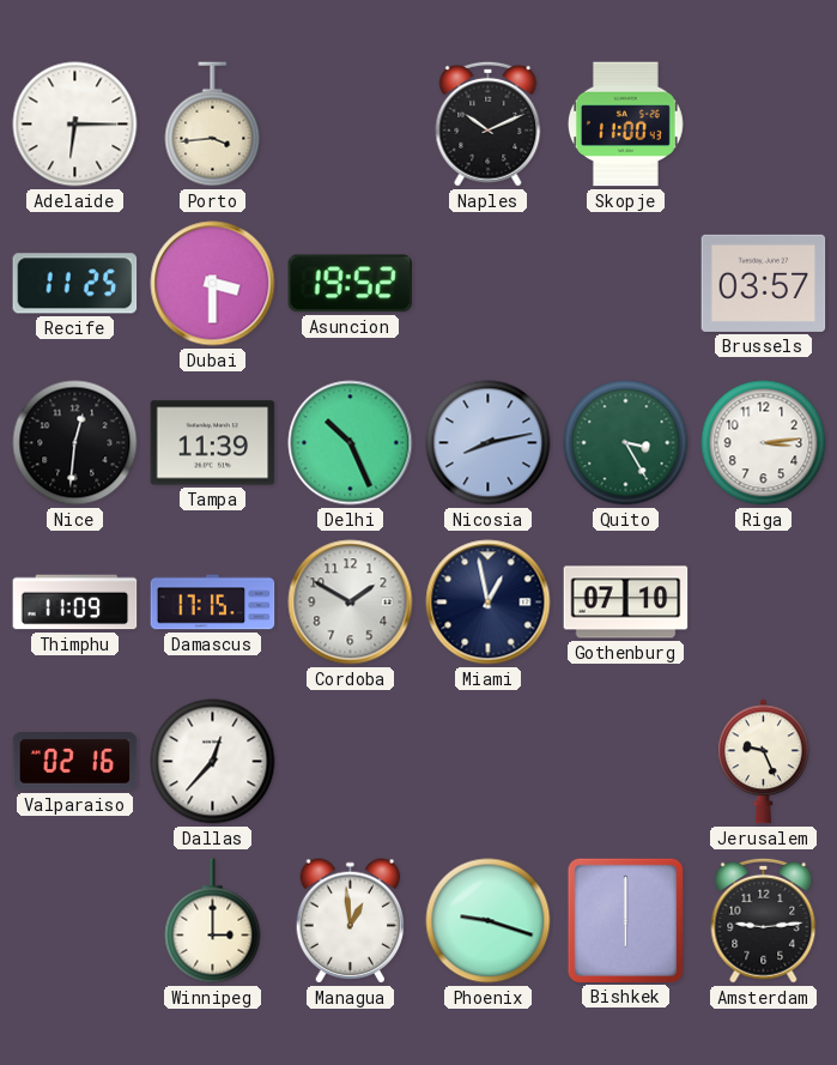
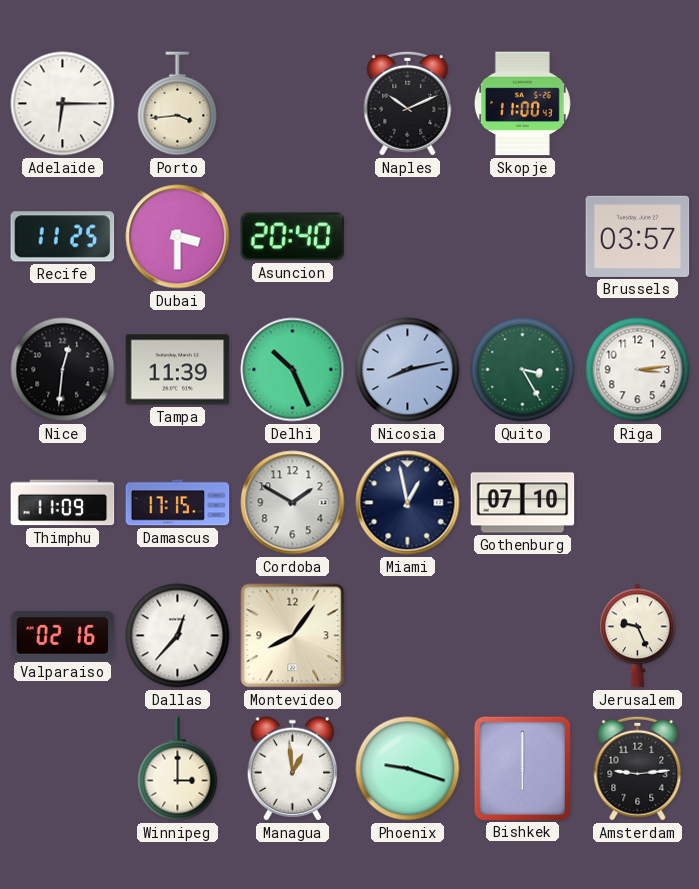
Asuncion: 19:52 -> 20:40 (293, 237)
Montevideo: none -> 8:06 (293, 636)
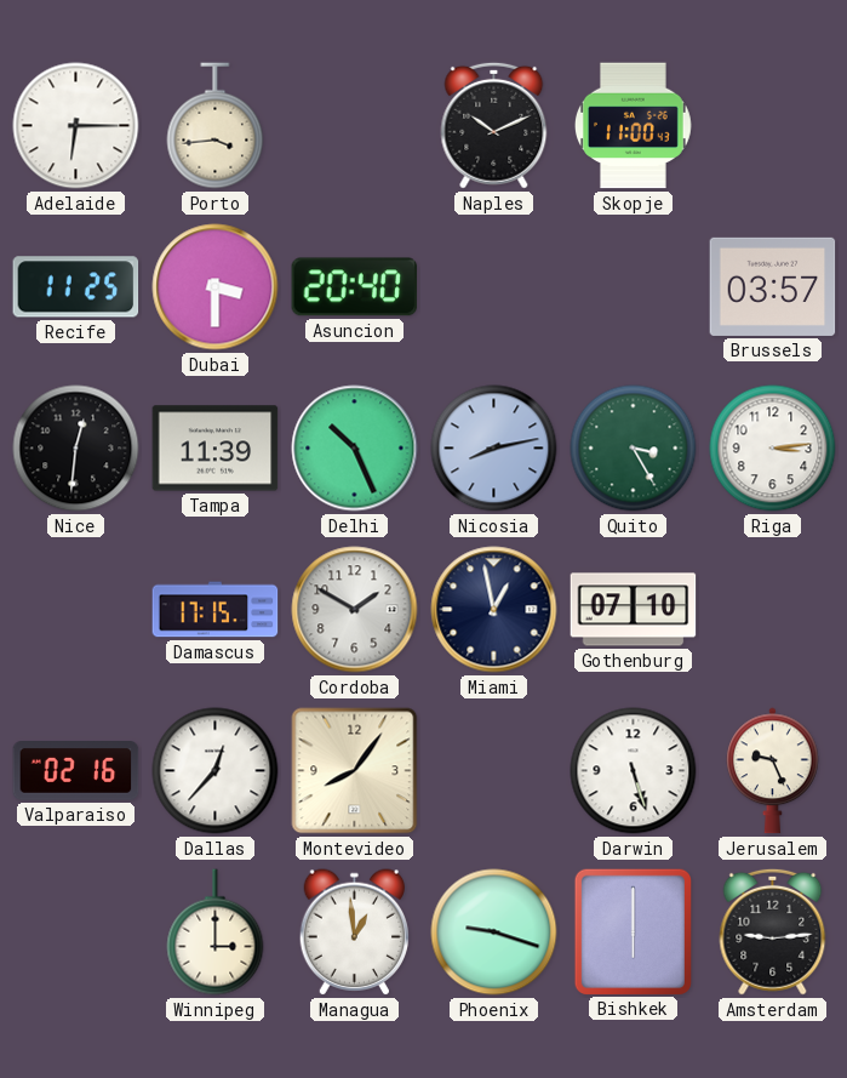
Thimphu: 11:09 -> none (63, 503)
Darwin: none -> 5:27 (634, 771)
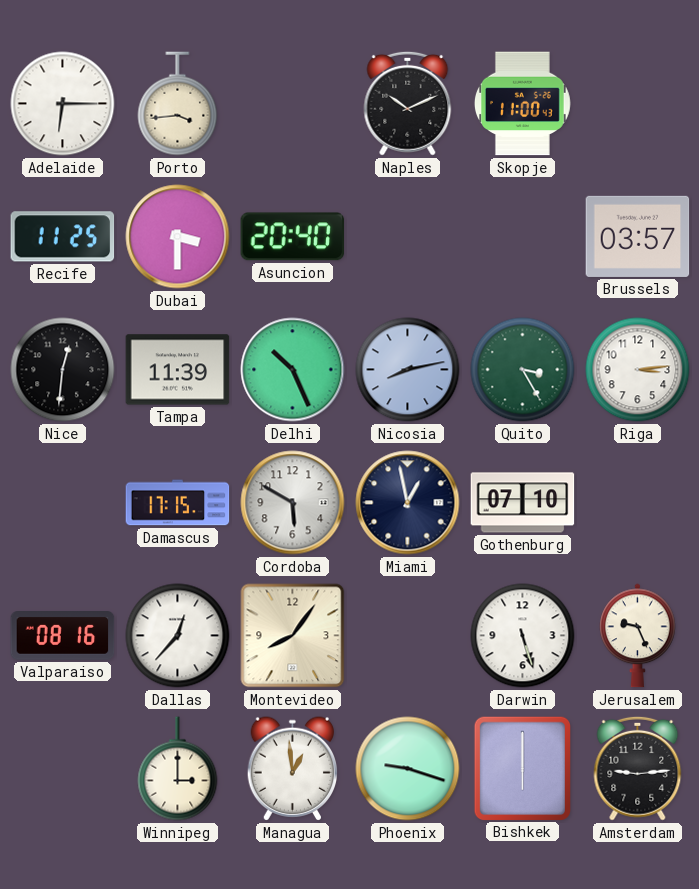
Cordoba: 1:50 -> 5:50 (293, 503)
Valparaiso: 02:16 -> 08:16 (63, 636)
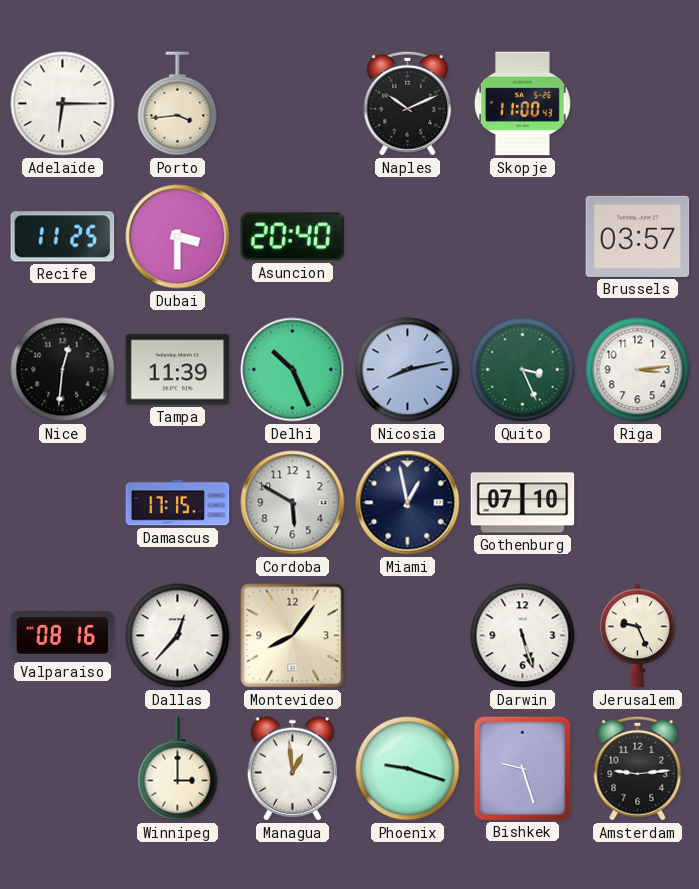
Quito: 3:25 -> 3:26 (523, 370)
Bishkek: 6:00 -> 9:27 (522, 768)
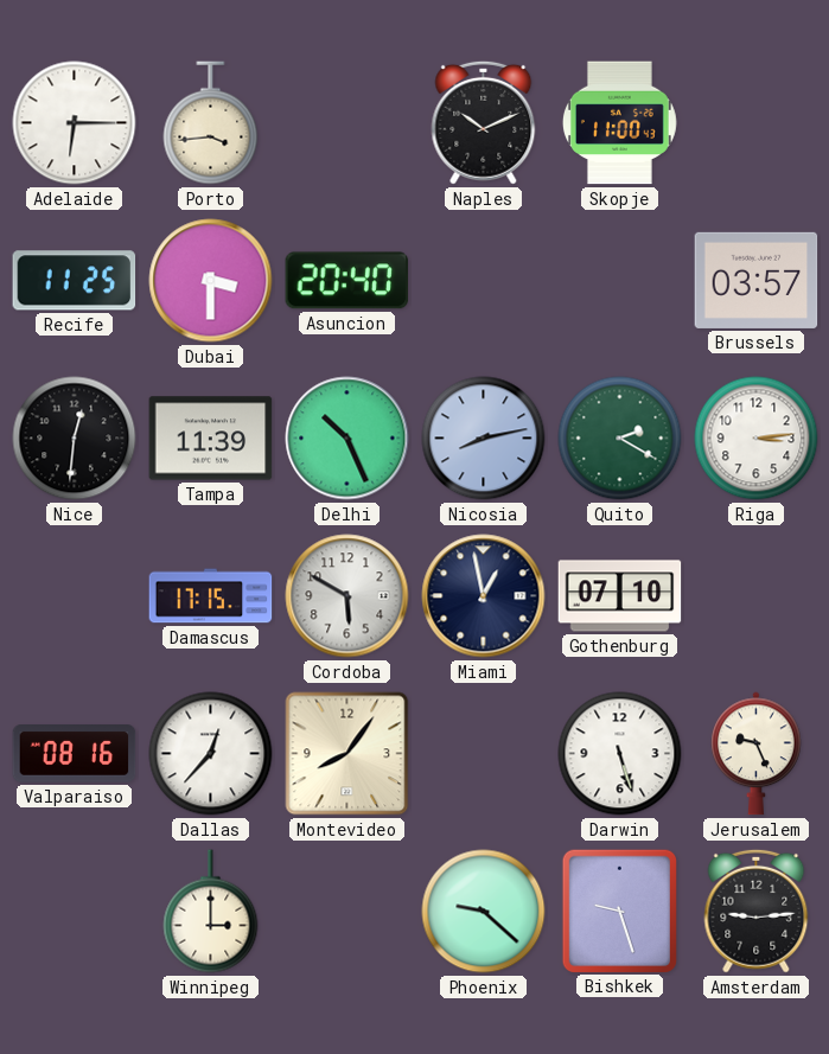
Quito: 3:26 -> 2:20 (620, 439)
Managua: 12:59 -> none (293, 769)
Phoenix: 9:18 -> 9:22 (484, 912)
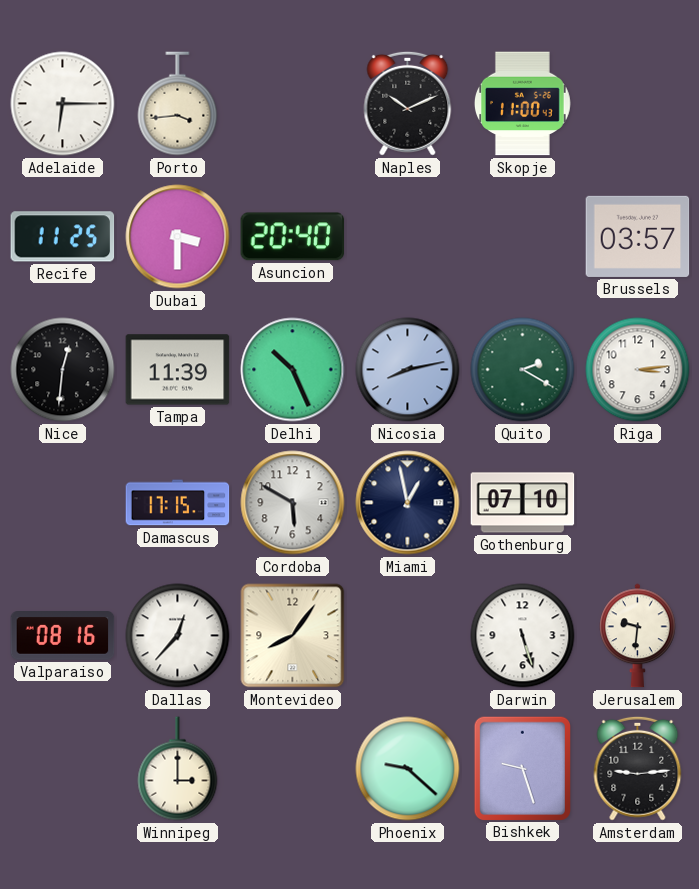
Jerusalem: 9:26 -> 9:31 (638, 636)
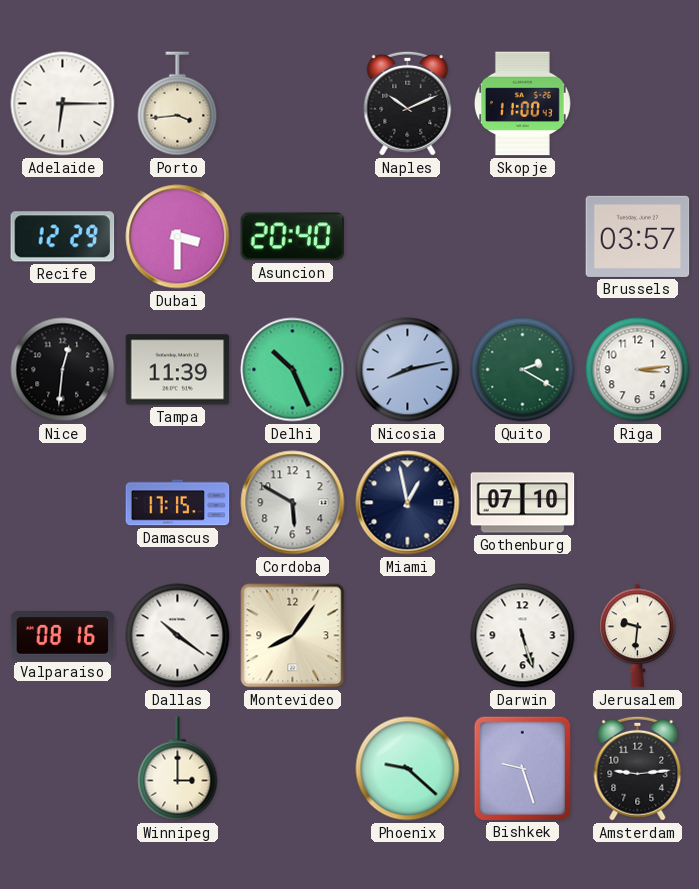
Recife: 11:25 -> 12:29 (63, 237)
Dallas: 12:37 -> 10:21 (178, 636)
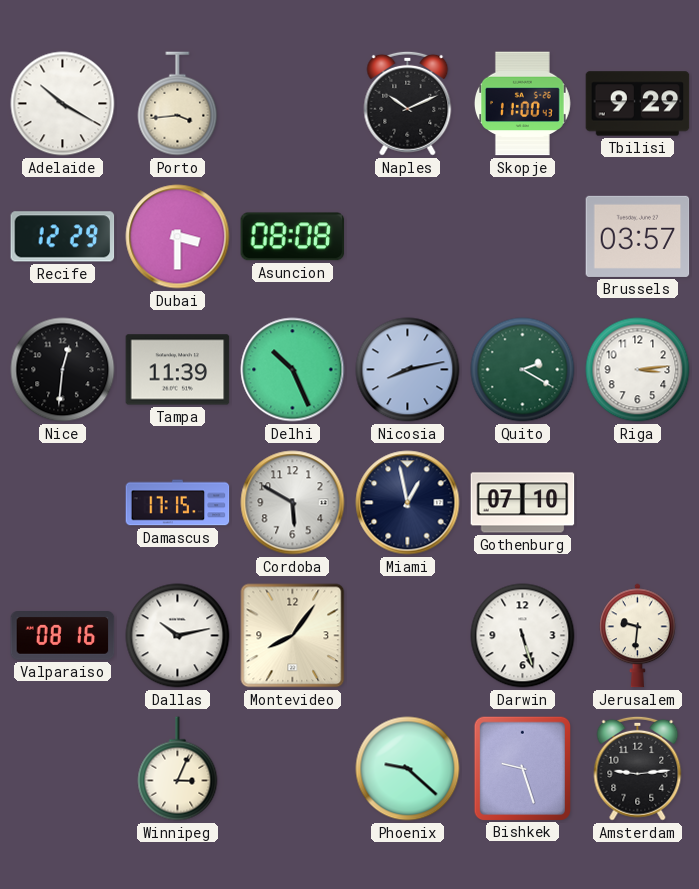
Adelaide: 6:15 -> 10:20 (63, 104)
Tbilisi: none -> 9:29 (638, 104)
Asuncion: 20:40 -> 08:08 (293, 237)
Dallas: 10:21 -> 10:13 (178, 636)
Winnipeg: 3:00 -> 3:04 (178, 769)
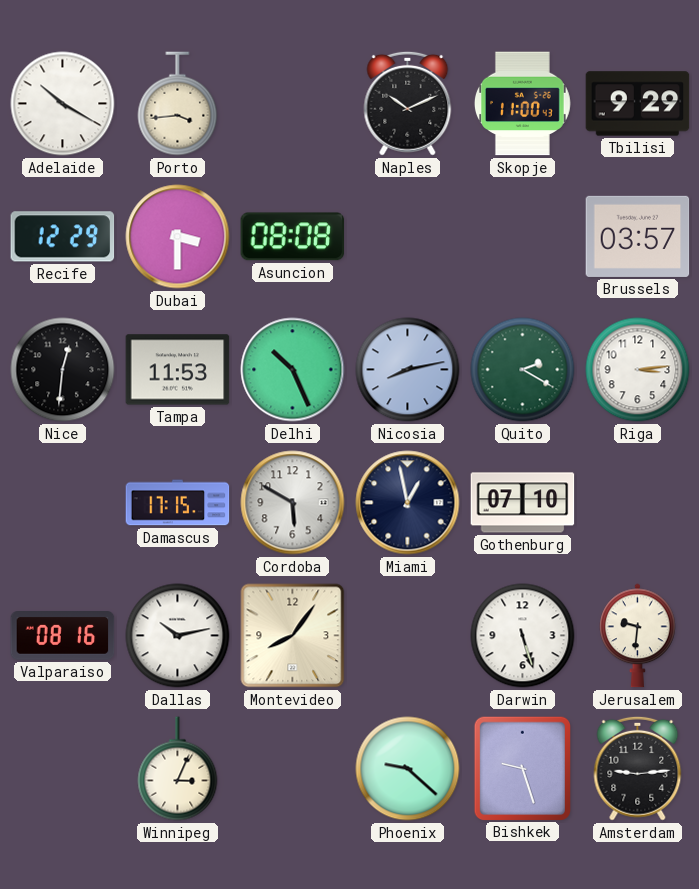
Tampa: 11:39 -> 11:53 (178, 370)
